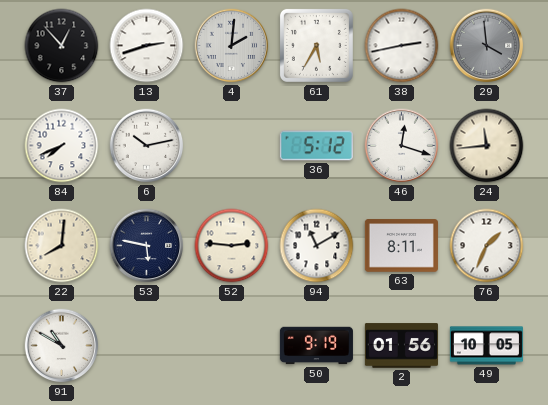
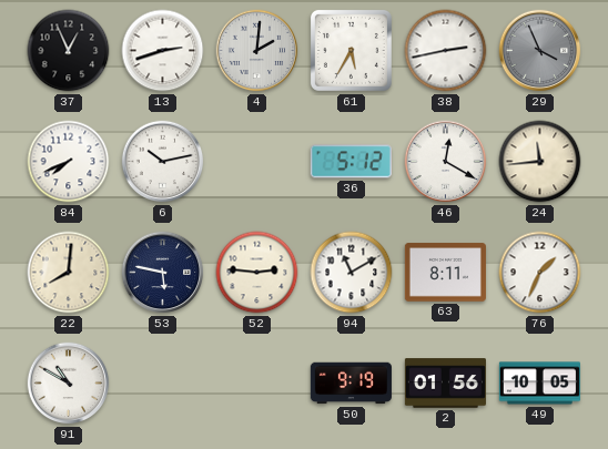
37: 12:53 -> 12:56 (69, 51)
29: 3:59 -> 3:56 (540, 51)
46: 12:18 -> 12:20 (446, 162)
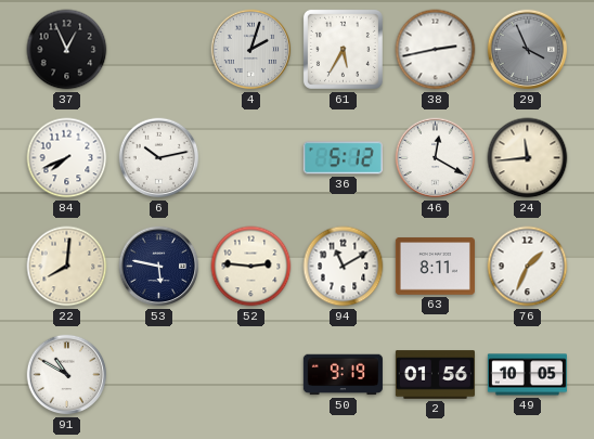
13: 2:42 -> none (163, 51)
4: 2:01 -> 2:03 (251, 50)
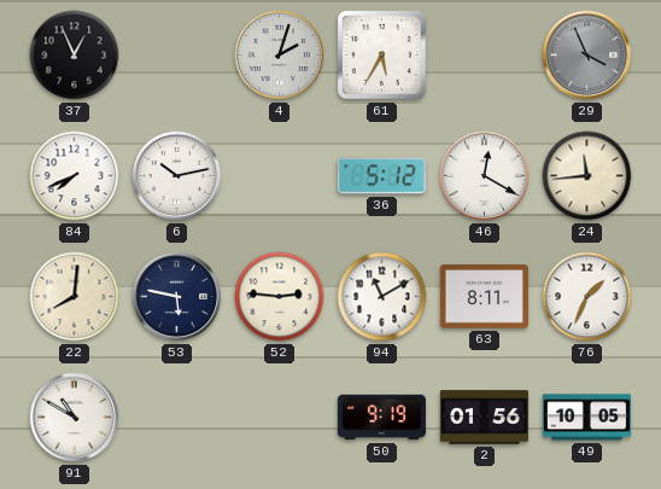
38: 2:43 -> none (436, 50)
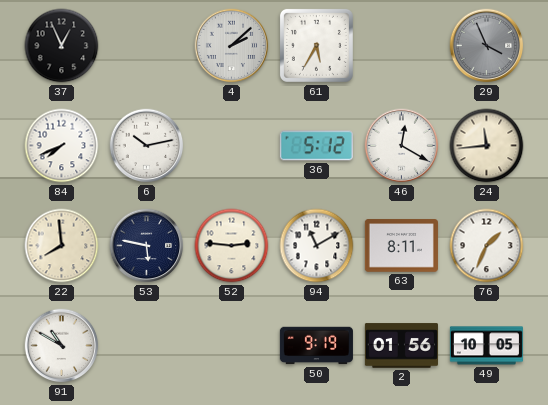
4: 2:03 -> 2:08 (232, 46)
22: 8:01 -> 7:59 (62, 246)
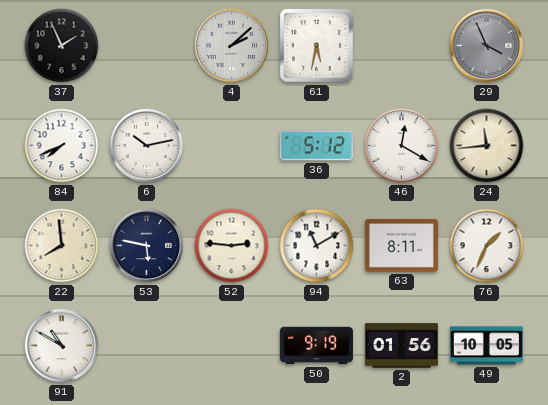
37: 12:56 -> 1:56 (62, 46)
61: 5:35 -> 5:32 (316, 45)
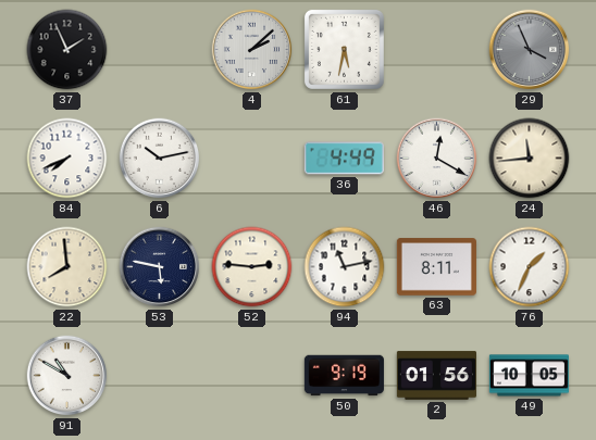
36: 5:12 -> 4:49 (344, 159)
94: 11:10 -> 11:13 (345, 267)
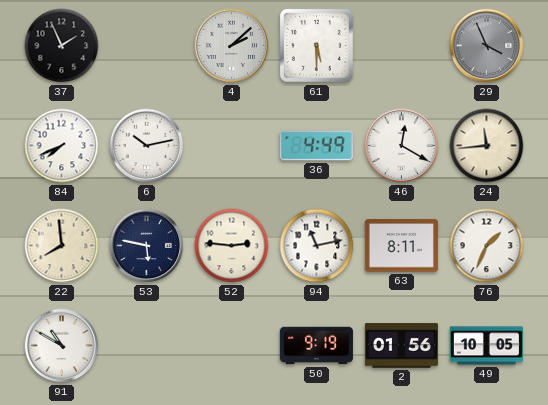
61: 5:32 -> 5:30 (316, 45)
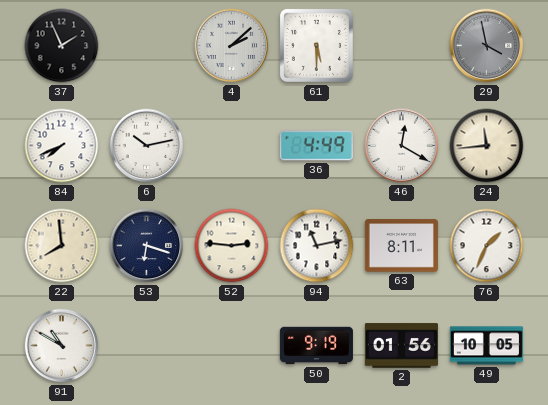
29: 3:56 -> 3:58 (487, 46)
53: 5:47 -> 6:18 (147, 246)
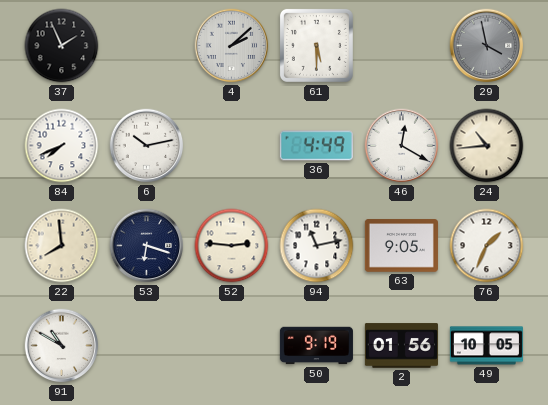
24: 11:44 -> 10:44 (487, 146)
63: 8:11 -> 9:05 (401, 246)
